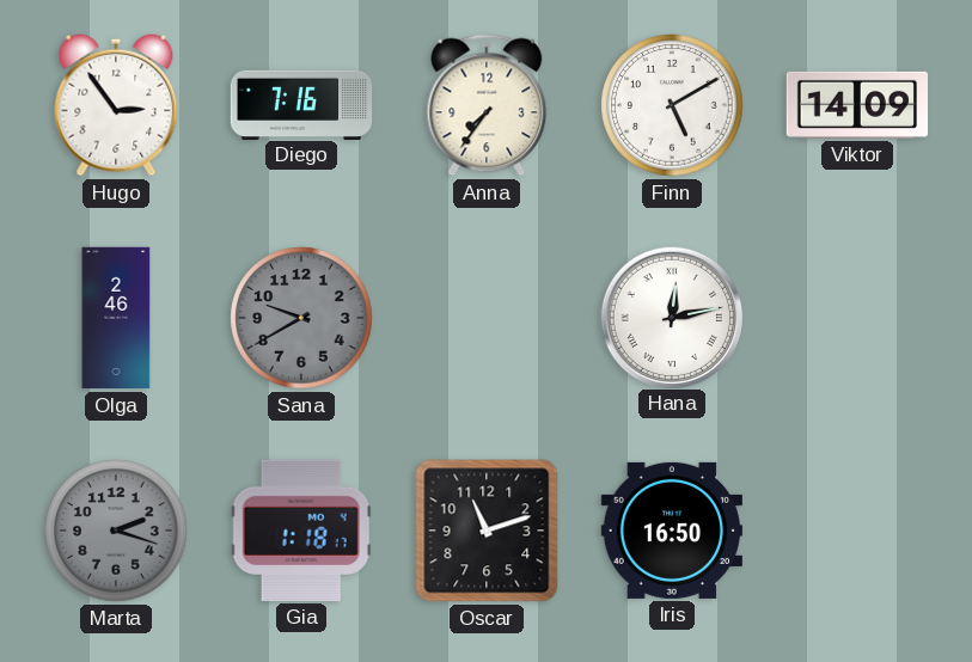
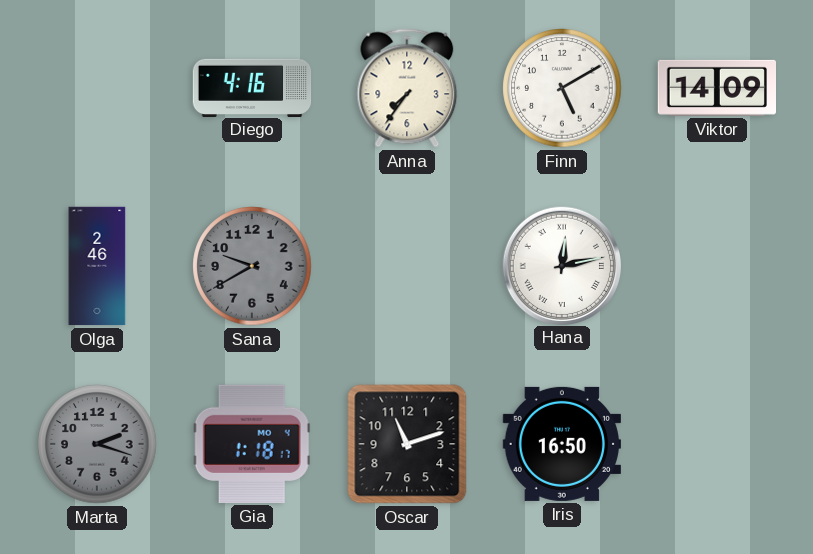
Hugo: 2:54 -> none (116, 105)
Diego: 7:16 -> 4:16 (252, 87)
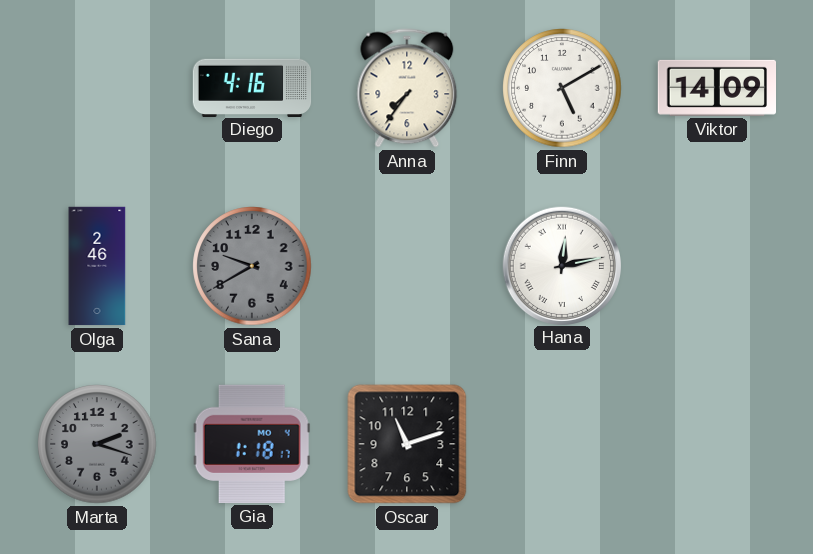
Iris: 16:50 -> none (562, 444)
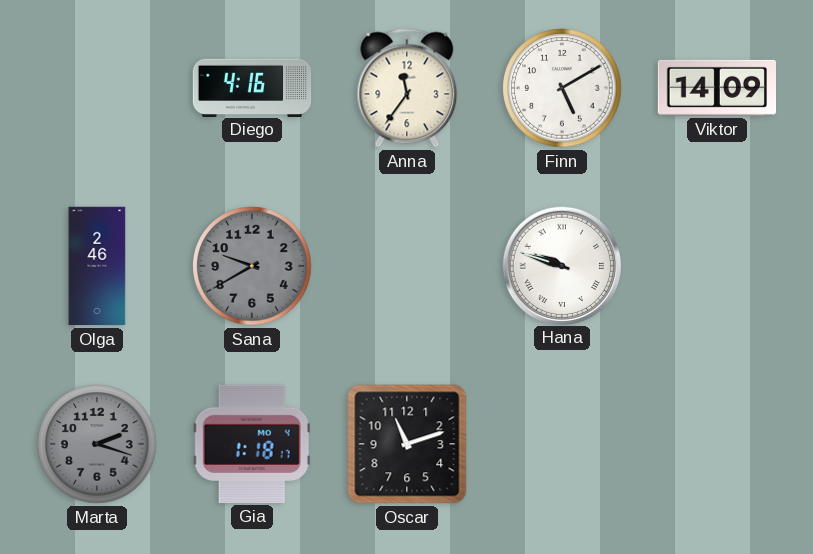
Anna: 7:36 -> 11:36 (407, 88)
Hana: 12:13 -> 9:48 (561, 265)
